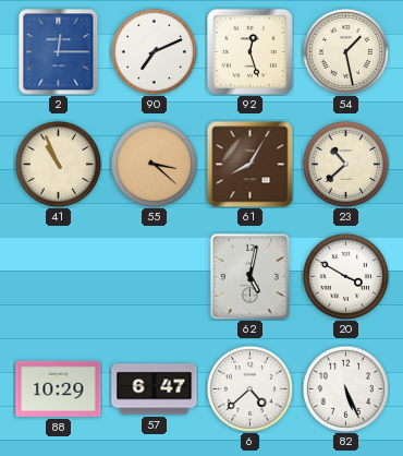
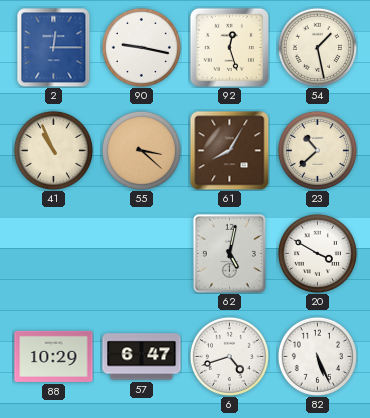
90: 7:11 -> 9:17 (141, 47)
6: 4:38 -> 4:42 (229, 356)
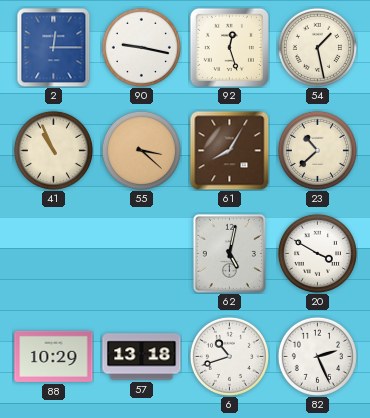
57: 6:47 -> 13:18 (142, 357)
6: 4:42 -> 10:42 (229, 356)
82: 5:26 -> 2:26 (317, 356)
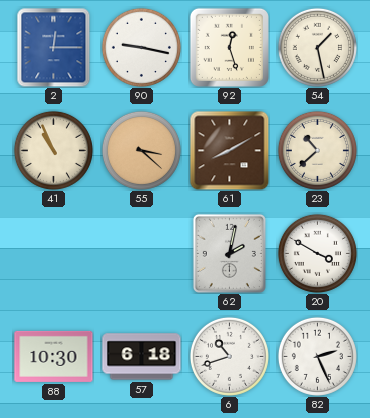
61: 8:05 -> 8:10 (229, 150)
62: 5:02 -> 2:02 (229, 253)
88: 10:29 -> 10:30 (54, 356)
57: 13:18 -> 6:18 (142, 357)
